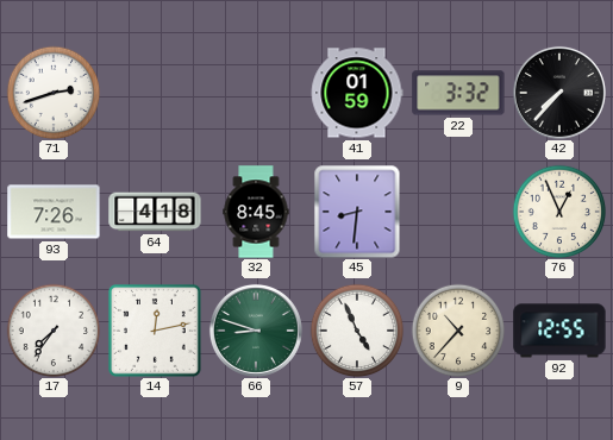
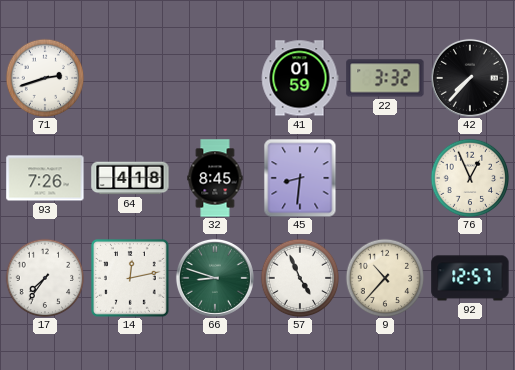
92: 12:55 -> 12:57 (470, 278)
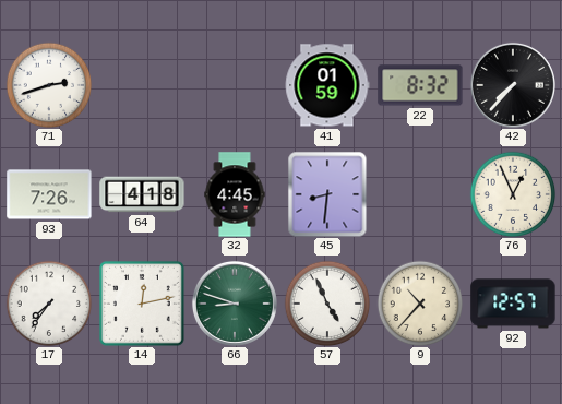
22: 3:32 -> 8:32 (420, 85)
32: 8:45 -> 4:45 (235, 194)
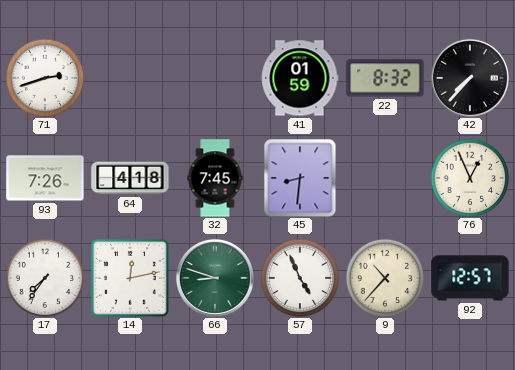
32: 4:45 -> 7:45 (215, 178)
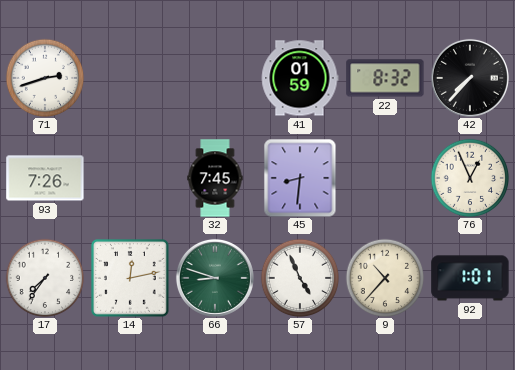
64: 4:18 -> none (130, 178)
92: 12:57 -> 1:01 (470, 278)
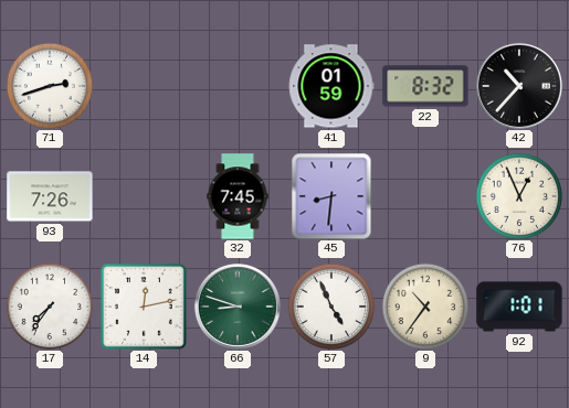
42: 7:37 -> 10:37 (519, 86)
9: 10:37 -> 10:36 (425, 307)
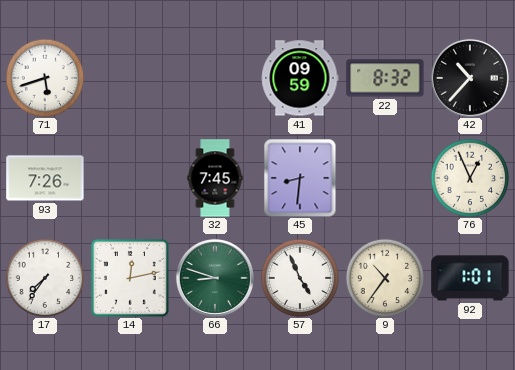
71: 2:42 -> 5:42 (45, 78)
41: 01:59 -> 09:59 (300, 78)
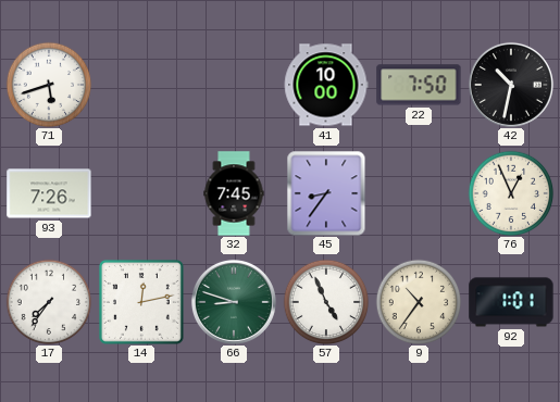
41: 09:59 -> 10:00 (326, 85)
22: 8:32 -> 7:50 (419, 85)
42: 10:37 -> 10:32 (511, 85)
45: 8:31 -> 8:36 (326, 193)
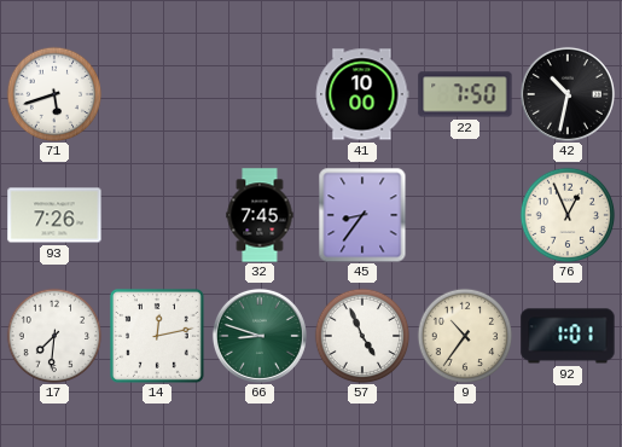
17: 7:36 -> 7:31 (54, 336)
